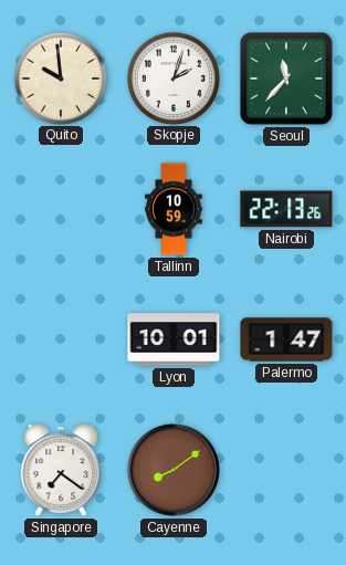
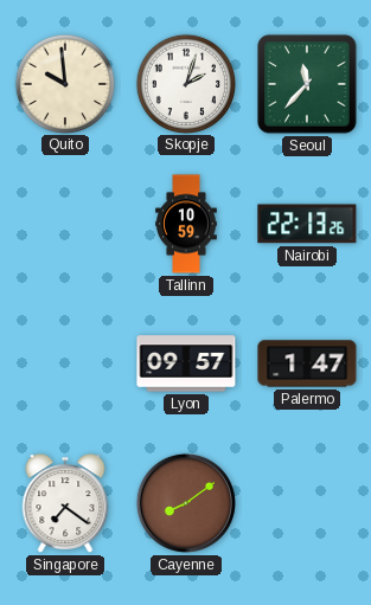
Lyon: 10:01 -> 09:57 (186, 363)
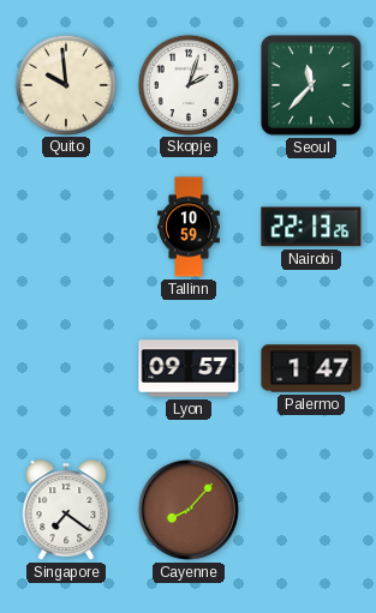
Cayenne: 8:09 -> 8:07 (189, 510)
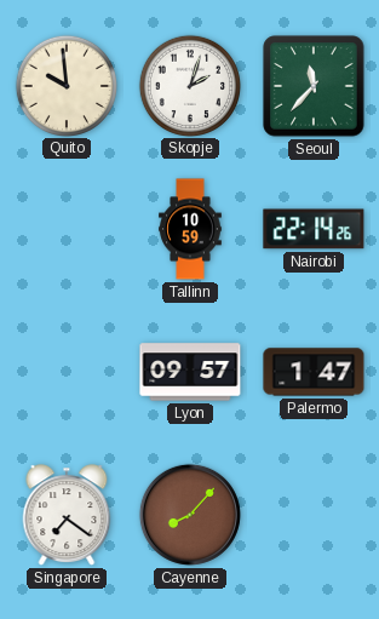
Nairobi: 22:13 -> 22:14 (314, 229)
